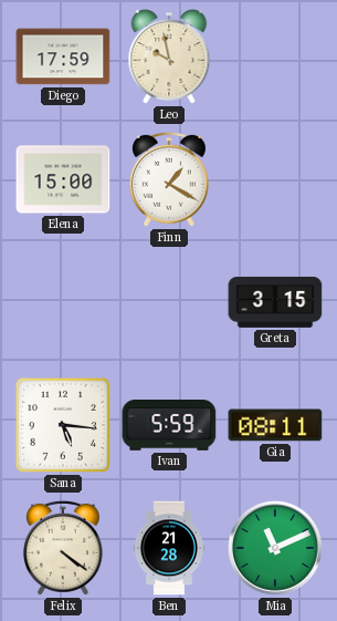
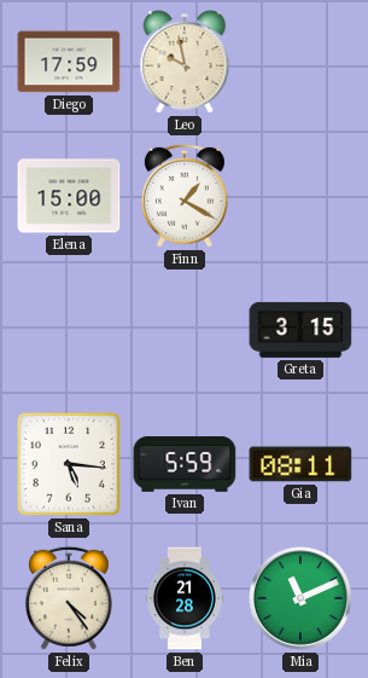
Felix: 4:21 -> 4:24 (69, 598)
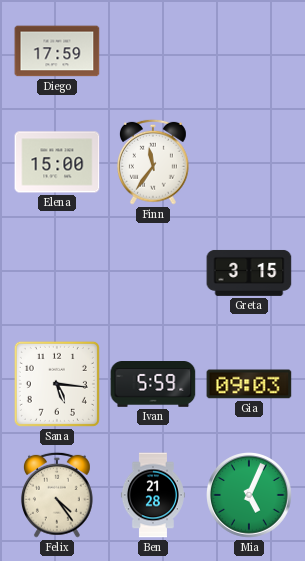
Leo: 9:58 -> none (185, 62)
Finn: 1:20 -> 11:36 (153, 162)
Gia: 08:11 -> 09:03 (249, 384)
Mia: 11:11 -> 5:04 (250, 496)
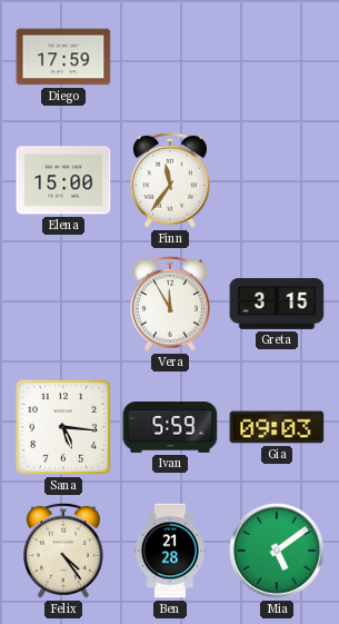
Vera: none -> 11:55 (170, 304)
Mia: 5:04 -> 5:09 (278, 552)
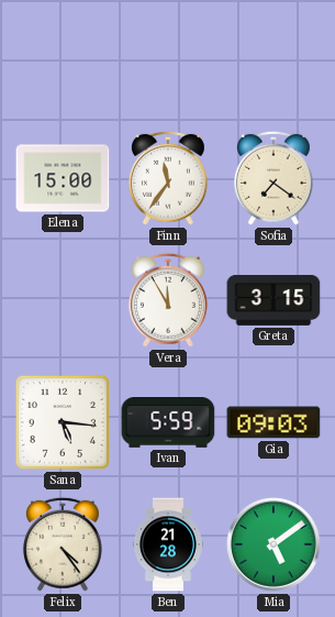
Diego: 17:59 -> none (63, 57)
Sofia: none -> 7:21 (273, 178)
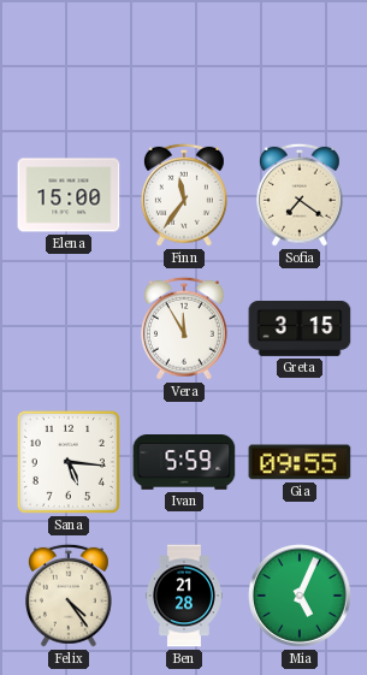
Gia: 09:03 -> 09:55 (300, 462)
Mia: 5:09 -> 5:04 (301, 597)
